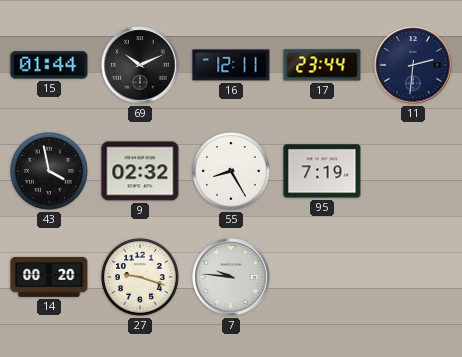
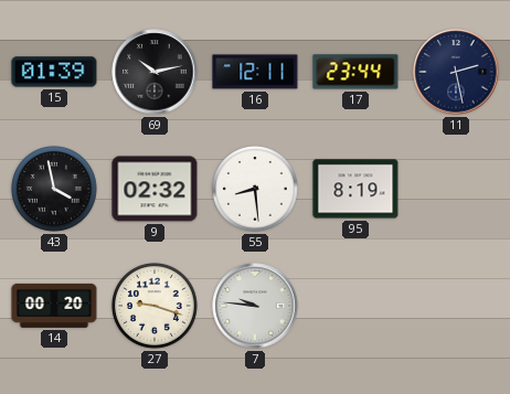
15: 01:44 -> 01:39 (54, 72)
69: 10:11 -> 10:13 (155, 72)
11: 2:31 -> 2:28 (456, 72)
55: 8:25 -> 8:29 (256, 190)
95: 7:19 -> 8:19 (355, 189)
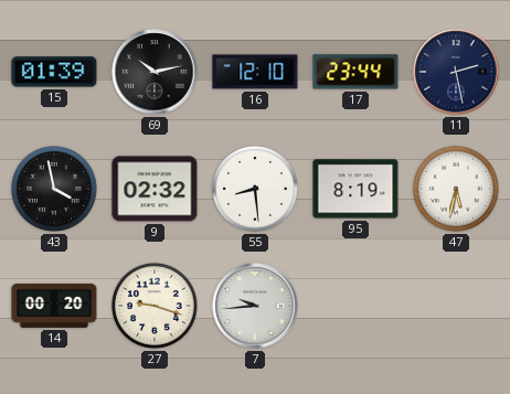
16: 12:11 -> 12:10 (255, 72)
47: none -> 5:32 (457, 190)
7: 9:46 -> 9:44 (255, 306)
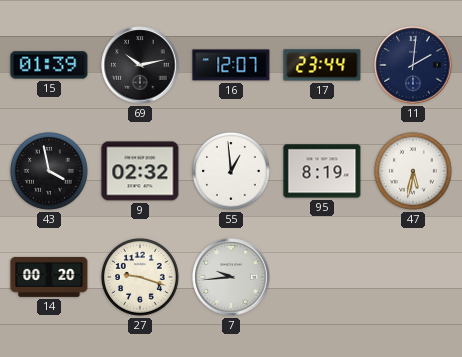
16: 12:10 -> 12:07 (231, 65)
11: 2:28 -> 2:01 (413, 65)
55: 8:29 -> 12:59 (232, 172)
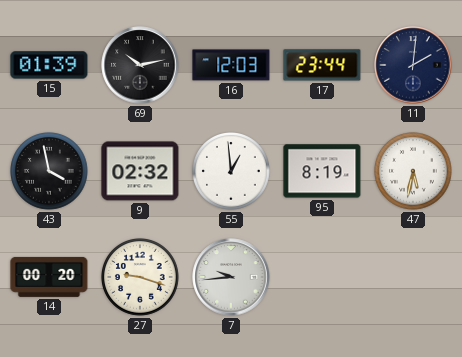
16: 12:07 -> 12:03 (231, 65)
